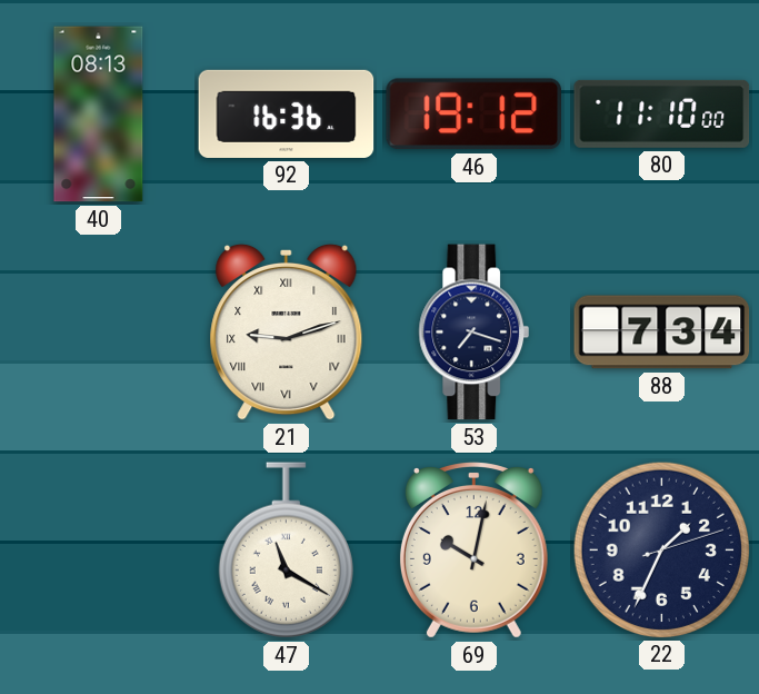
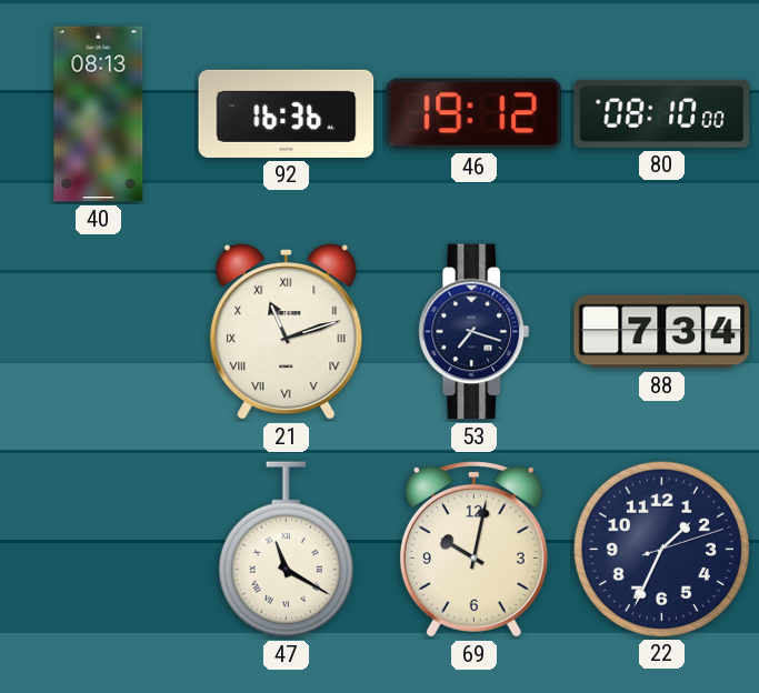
80: 11:10 -> 08:10 (662, 113)
21: 9:12 -> 11:12 (287, 331)
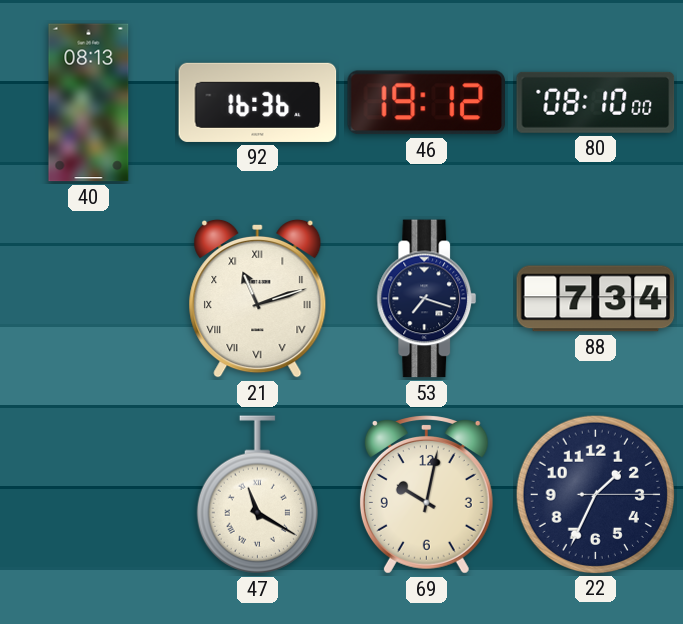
22: 1:34:12 -> 1:34:15 (595, 494)
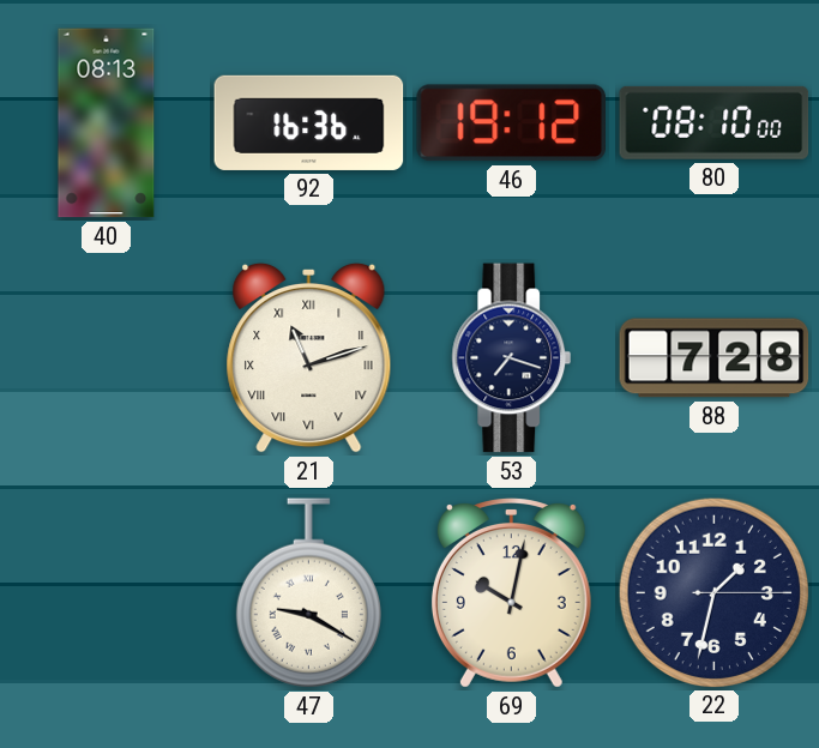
88: 7:34 -> 7:28 (715, 358)
47: 11:20 -> 9:20 (308, 593)
22: 1:34 -> 1:32 (713, 592)
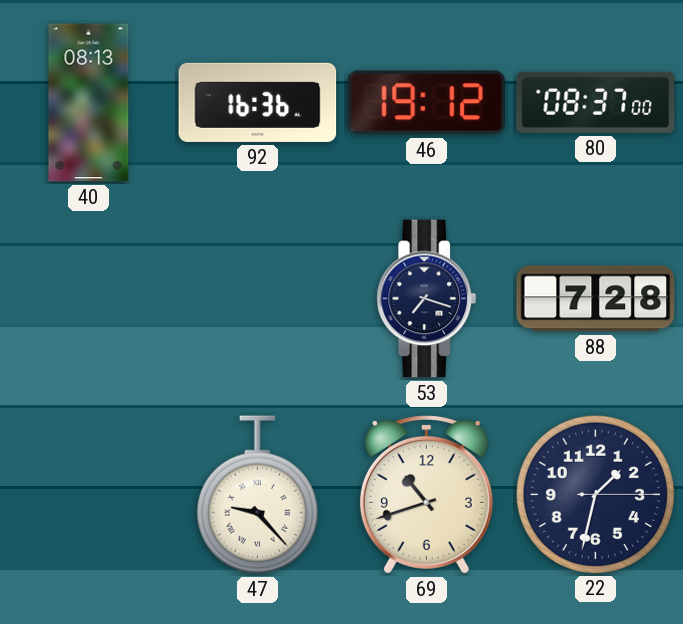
80: 08:10 -> 08:37 (596, 102)
21: 11:12 -> none (309, 357)
47: 9:20 -> 9:23 (257, 495)
69: 10:02 -> 10:42 (426, 495)
